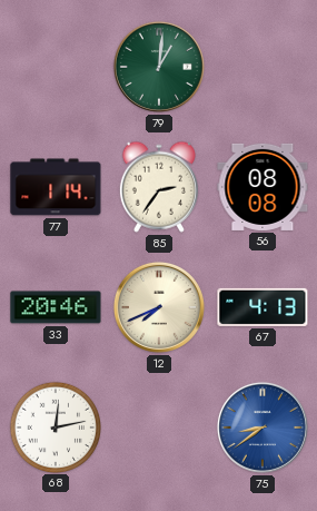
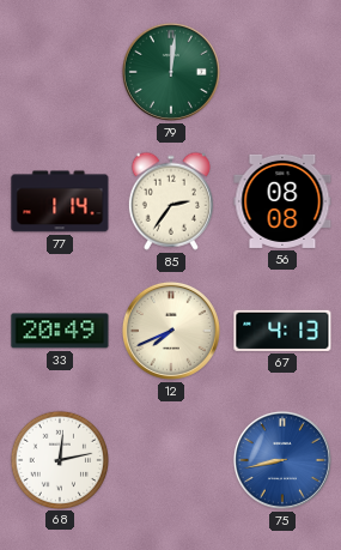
79: 1:01 -> 12:01 (171, 72)
33: 20:46 -> 20:49 (60, 331)
75: 8:39 -> 8:43 (282, 460)
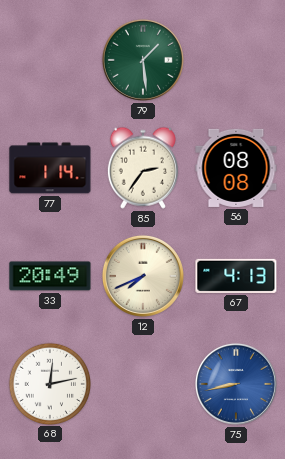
79: 12:01 -> 1:29 (143, 60)
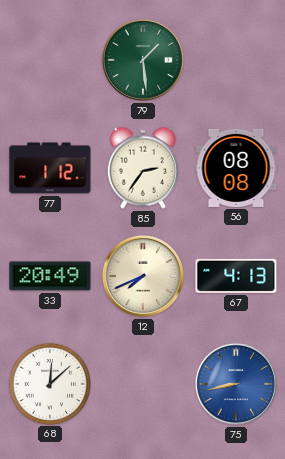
77: 1:14 -> 1:12 (50, 168)
68: 12:13 -> 12:08 (49, 383)
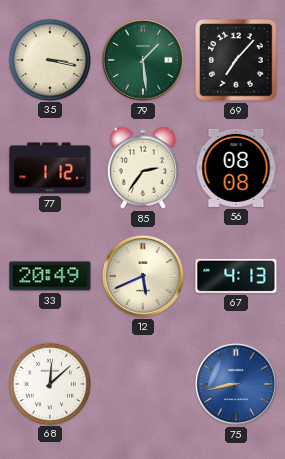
35: none -> 3:17 (49, 59)
69: none -> 7:07 (236, 60)
12: 7:41 -> 5:41 (143, 276)
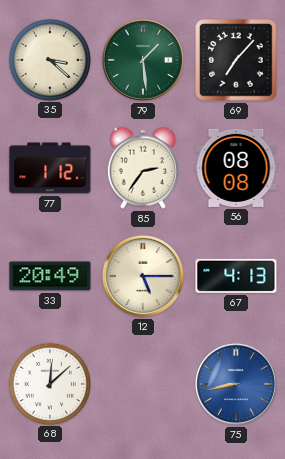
35: 3:17 -> 3:22 (49, 59)
12: 5:41 -> 5:15 (143, 276)
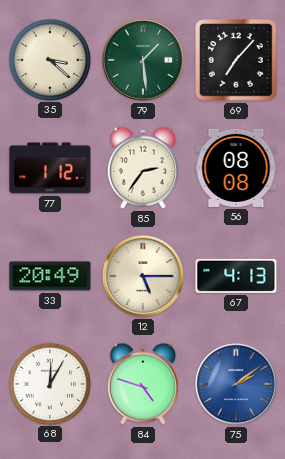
68: 12:08 -> 12:05 (49, 383)
84: none -> 4:48 (143, 384)
75: 8:43 -> 2:09 (236, 384)
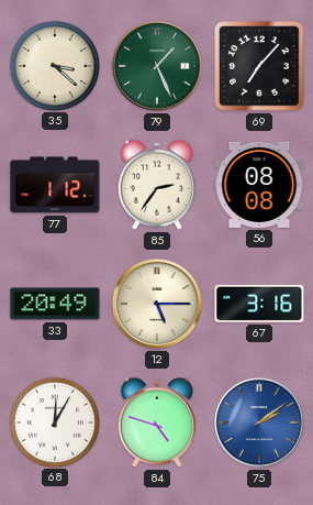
79: 1:29 -> 1:26 (157, 66)
67: 4:13 -> 3:16 (259, 304)
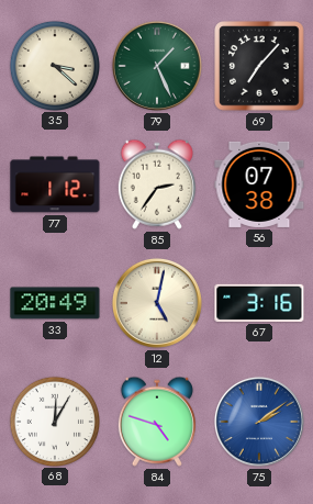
56: 08:08 -> 07:38 (259, 184)
12: 5:15 -> 5:02 (157, 303)
